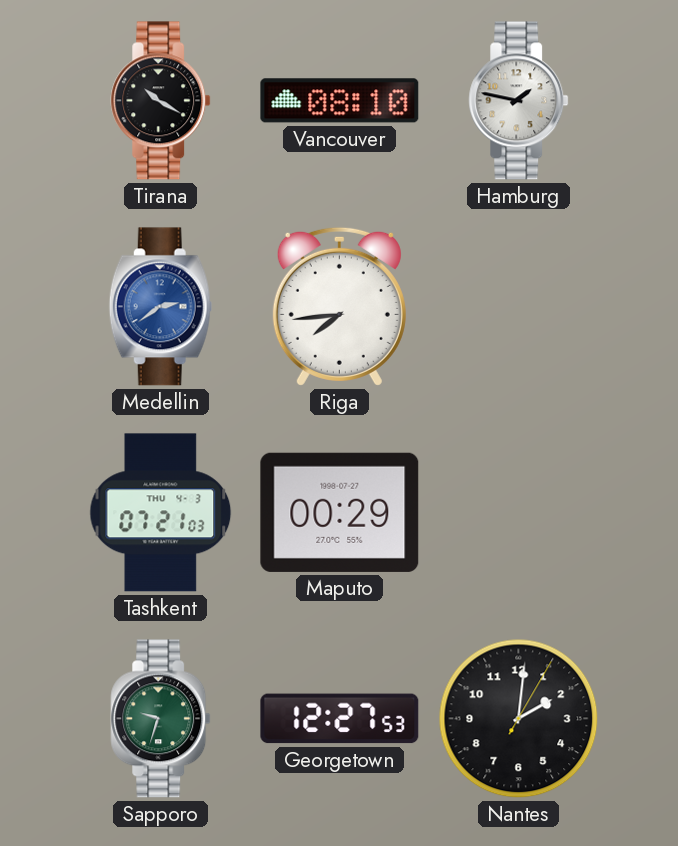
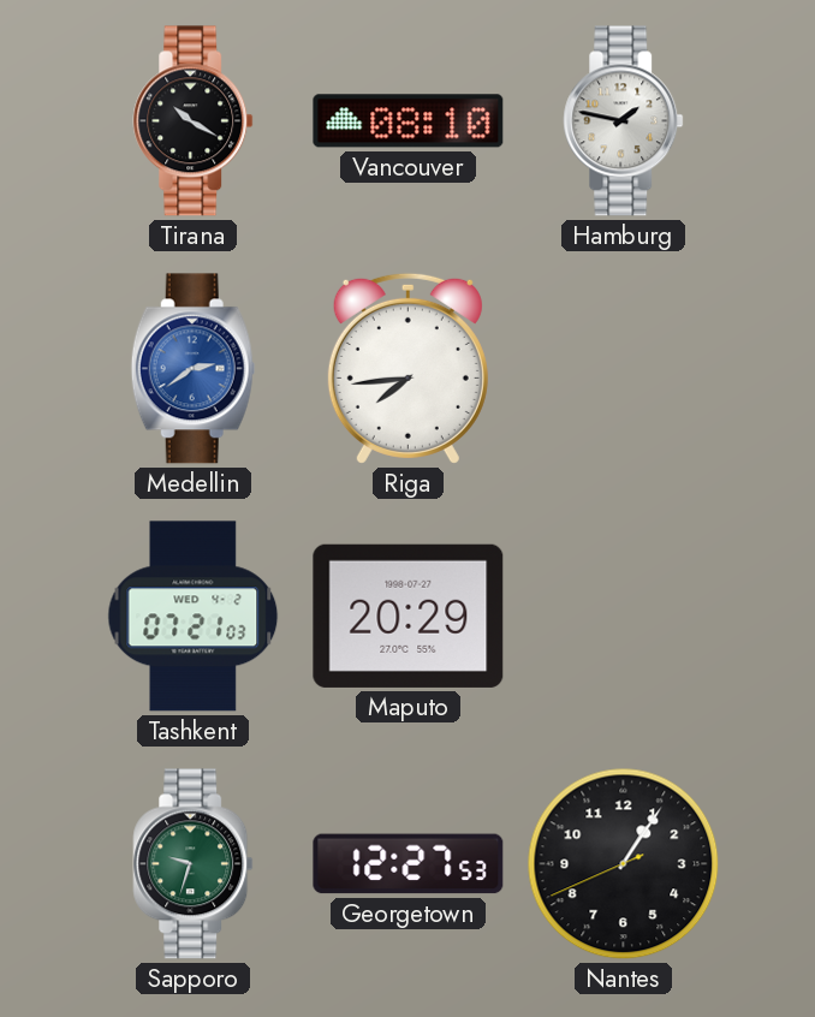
Tashkent date: THU 4-3 -> WED 4-2 (194, 617)
Maputo: 00:29 -> 20:29 (409, 615)
Nantes: 2:01 -> 1:05 (624, 864)
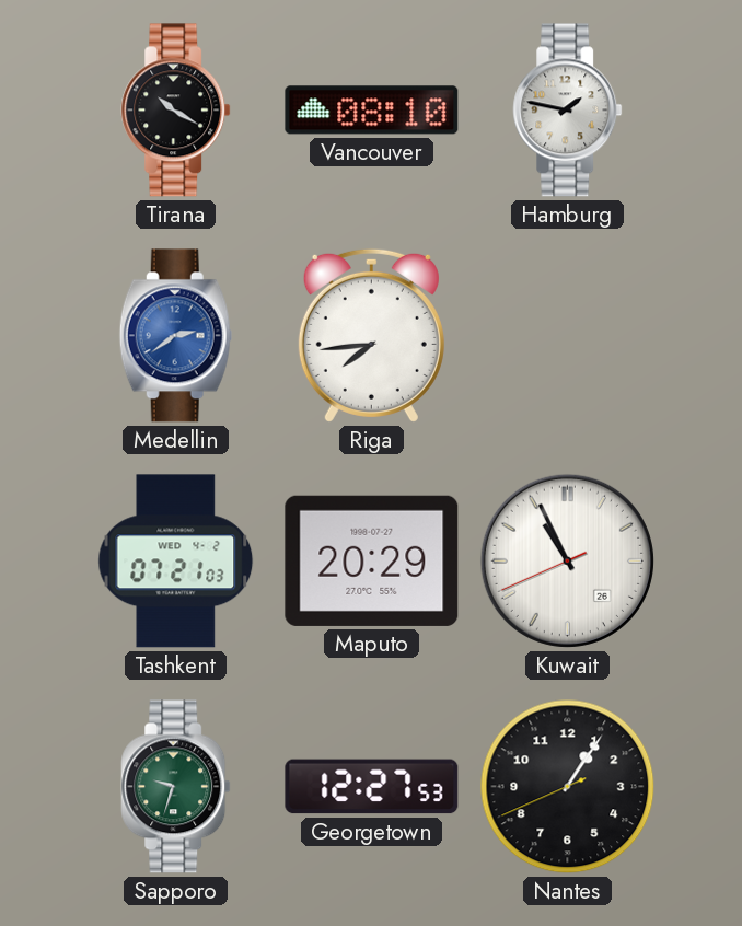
Kuwait: none -> 10:55 (567, 560)
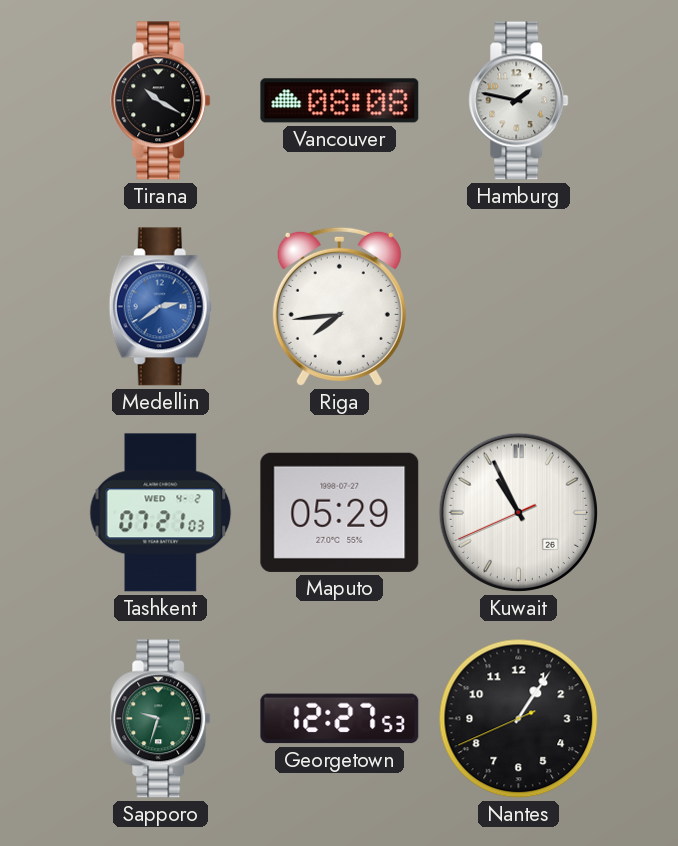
Vancouver: 08:10 -> 08:08 (340, 101)
Maputo: 20:29 -> 05:29 (340, 512)
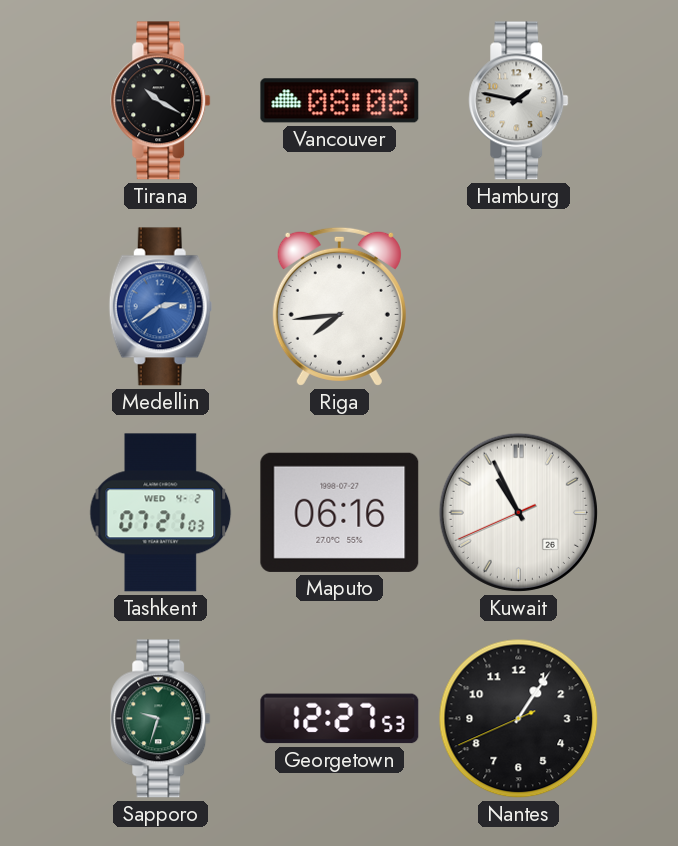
Maputo: 05:29 -> 06:16 (340, 512)
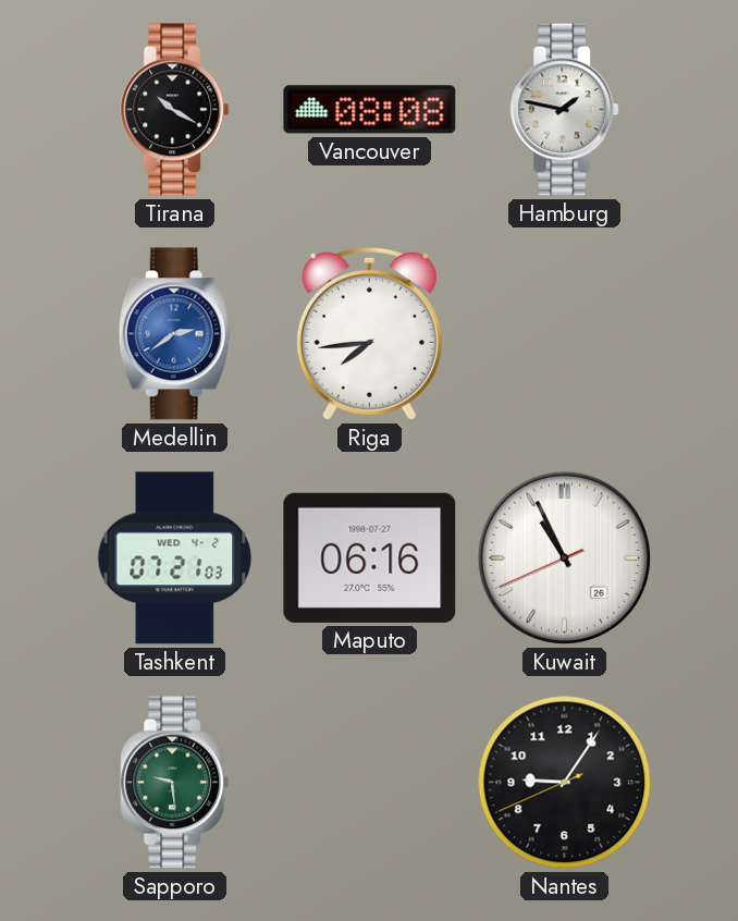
Sapporo: 9:33 -> 9:29 (175, 783)
Georgetown: 12:27 -> none (340, 719)
Nantes: 1:05 -> 9:05 (565, 783)
